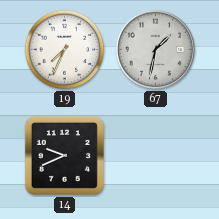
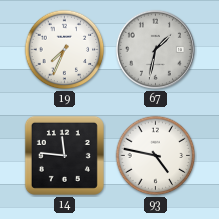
14: 9:41 -> 11:46 (64, 155)
93: none -> 4:47 (156, 156)
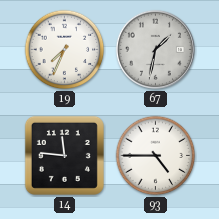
93: 4:47 -> 4:45 (156, 156)
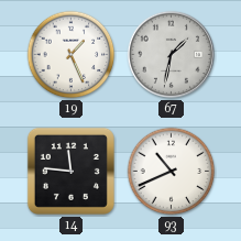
19: 7:34 -> 1:26 (72, 55)
93: 4:45 -> 10:41 (172, 172)
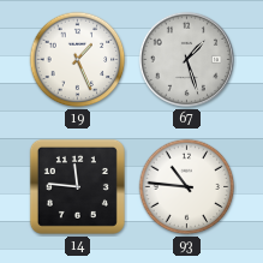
67: 1:32 -> 1:27 (186, 59)
93: 10:41 -> 10:46 (187, 187)
